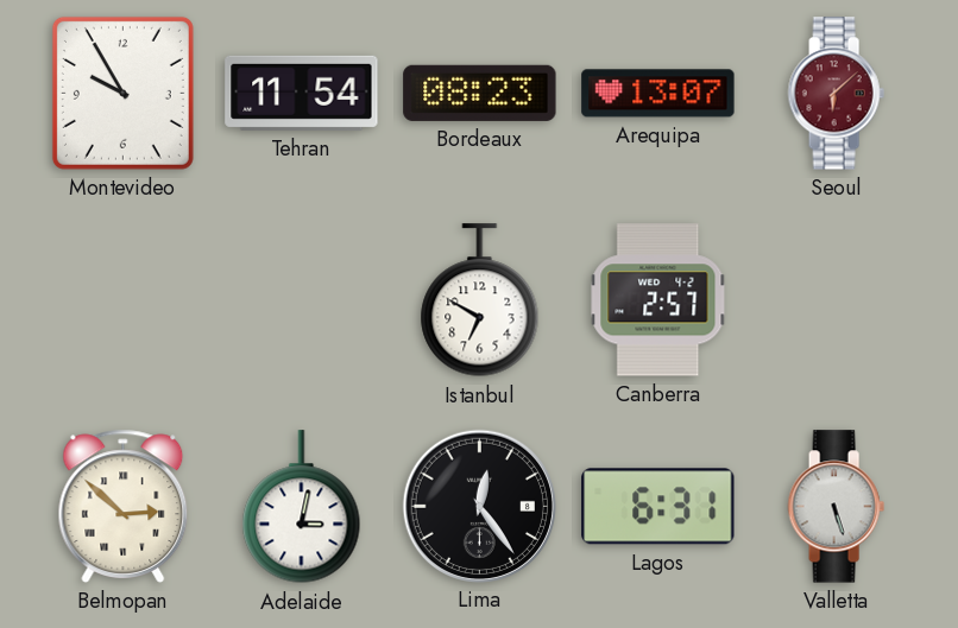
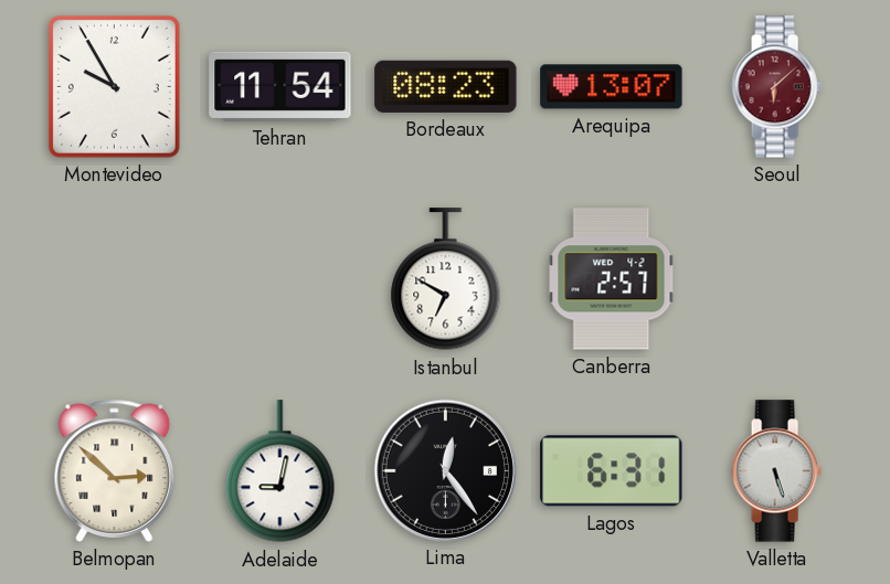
Adelaide: 3:02 -> 9:02 (280, 471)
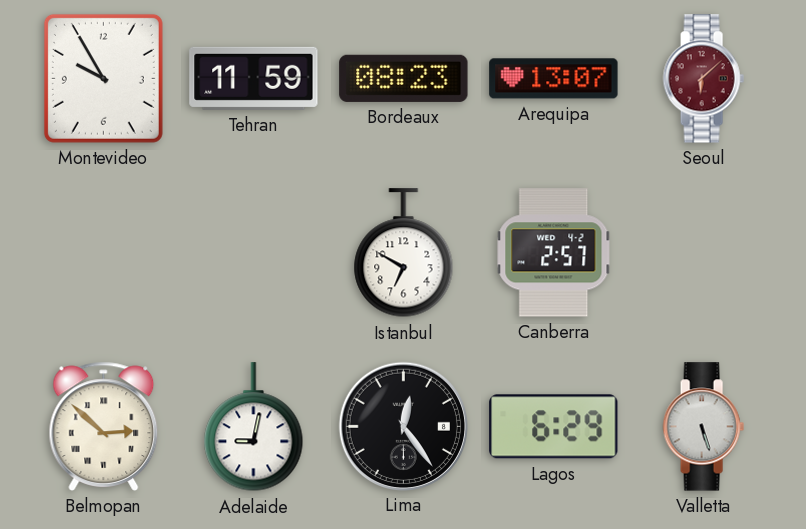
Tehran: 11:54 -> 11:59 (254, 78)
Lagos: 6:31 -> 6:29 (554, 427)
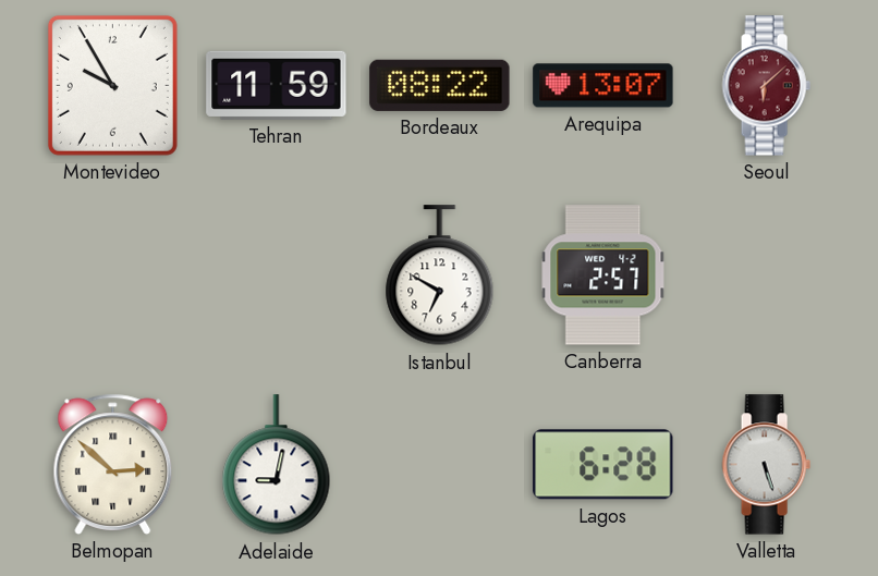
Bordeaux: 08:23 -> 08:22 (440, 85)
Lima: 12:24 -> none (403, 426)
Lagos: 6:29 -> 6:28 (603, 465)
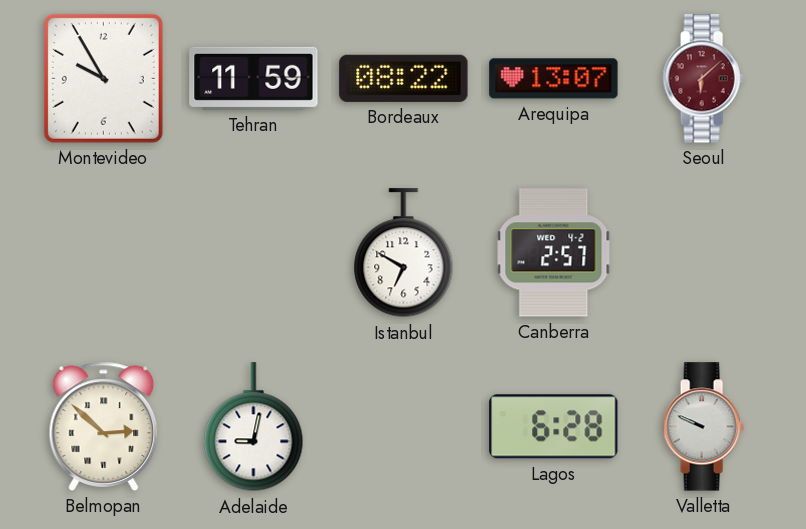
Valletta: 5:27 -> 9:49 (703, 427)
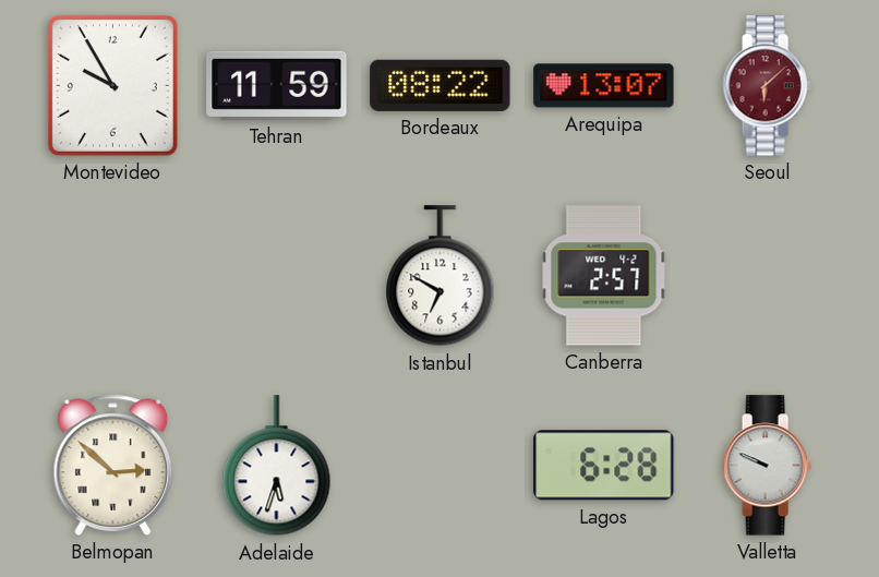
Adelaide: 9:02 -> 5:33 (277, 466)
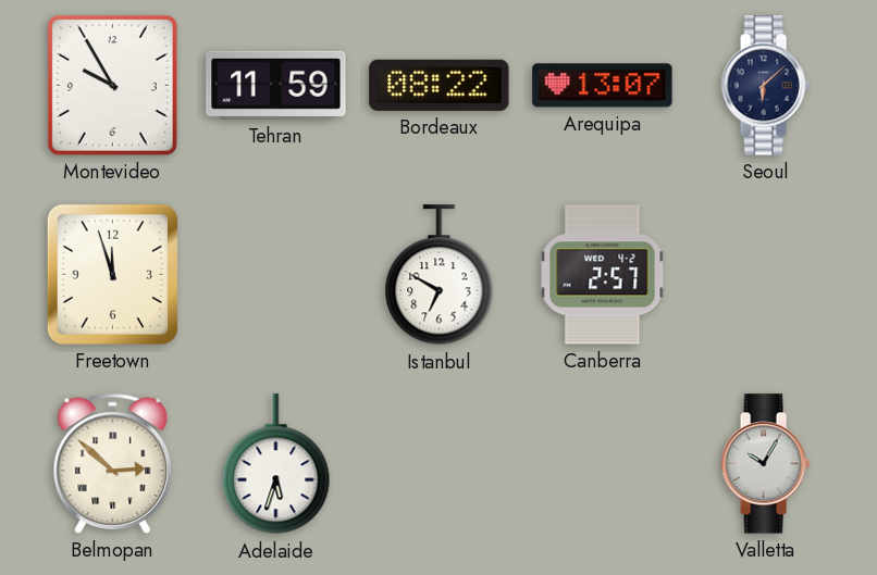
Seoul dial: burgundy -> navy (765, 86)
Freetown: none -> 11:57 (112, 274)
Lagos: 6:28 -> none (604, 466)
Valletta: 9:49 -> 10:05 (765, 464)
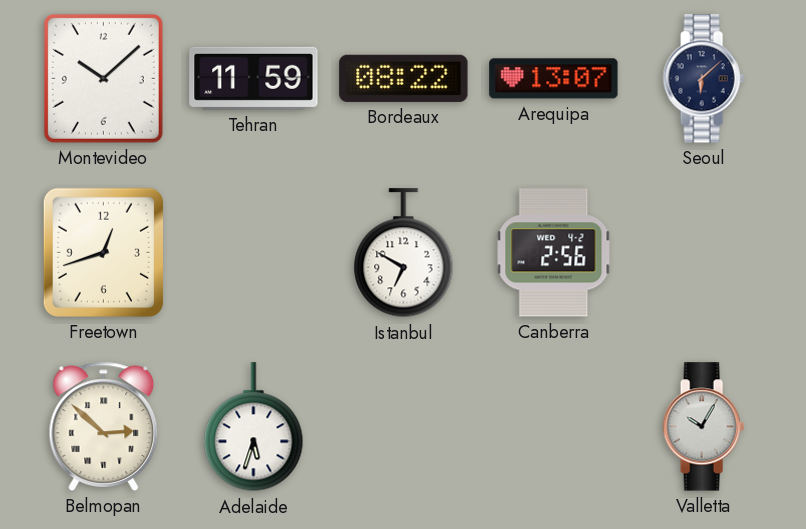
Montevideo: 9:55 -> 10:08 (103, 78)
Freetown: 11:57 -> 12:42 (103, 252)
Canberra: 2:57 -> 2:56 (554, 253)
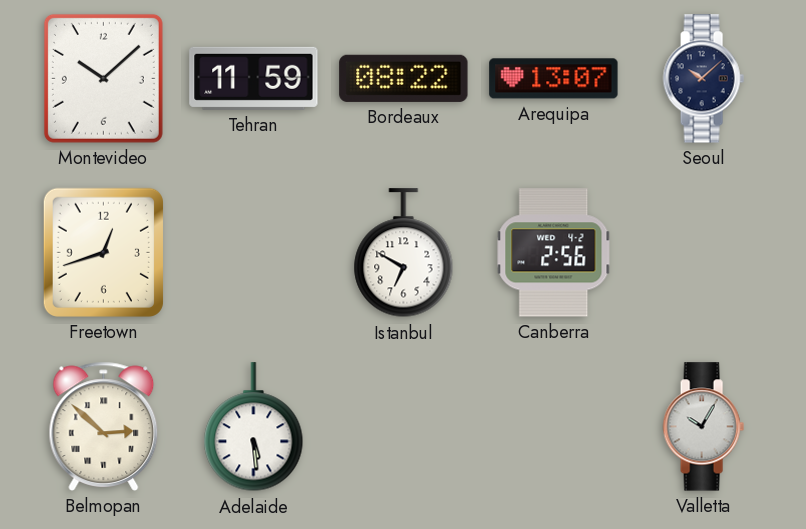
Seoul: 6:08 -> 10:08 (703, 79)
Adelaide: 5:33 -> 5:29 (254, 427)
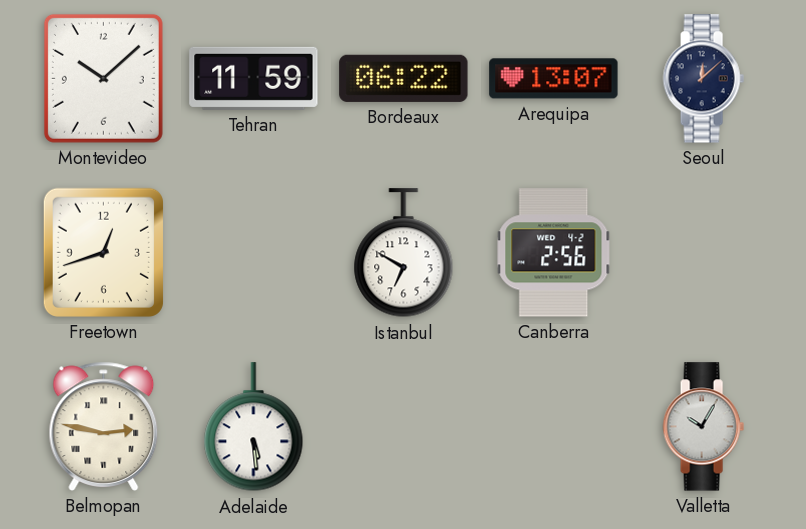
Bordeaux: 08:22 -> 06:22 (404, 78)
Seoul: 10:08 -> 12:08 (703, 79)
Belmopan: 2:52 -> 2:47 (104, 426)
